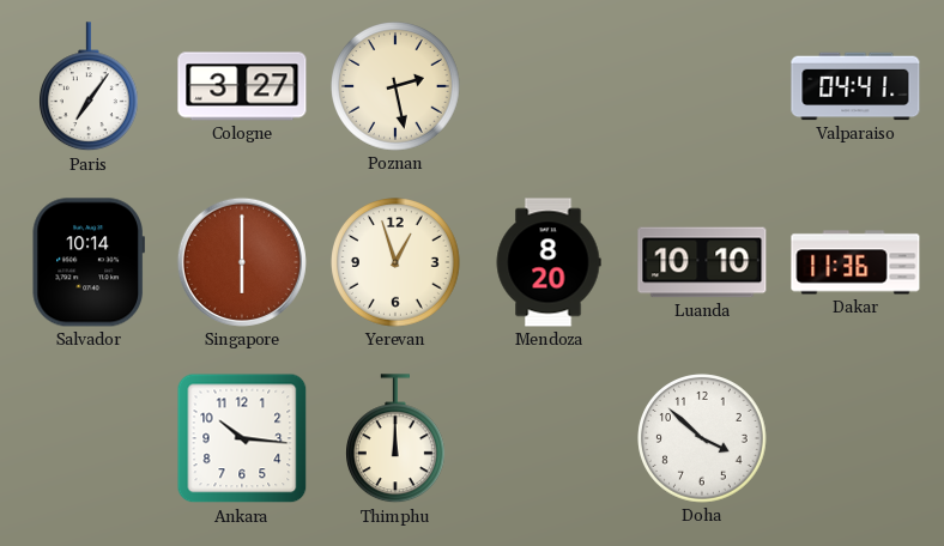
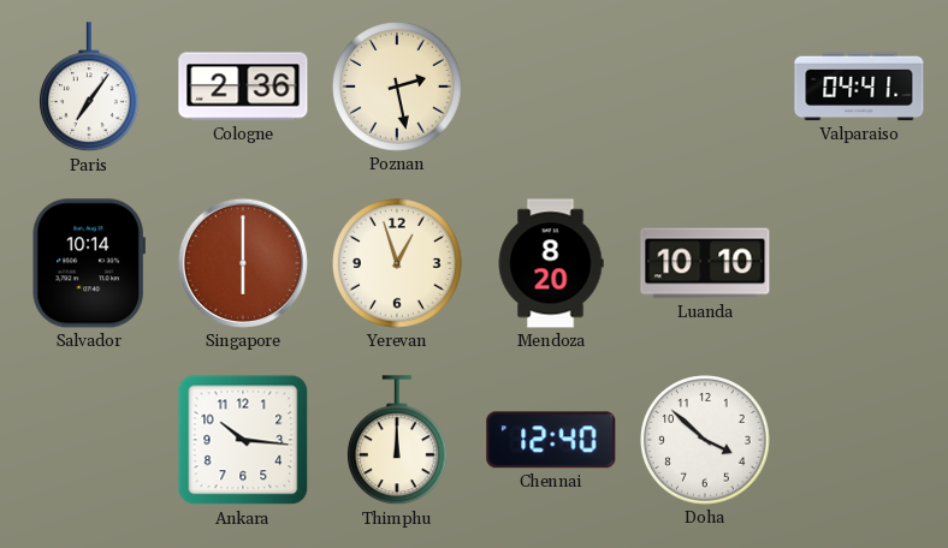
Cologne: 3:27 -> 2:36 (243, 87)
Dakar: 11:36 -> none (855, 262)
Chennai: none -> 12:40 (551, 440)
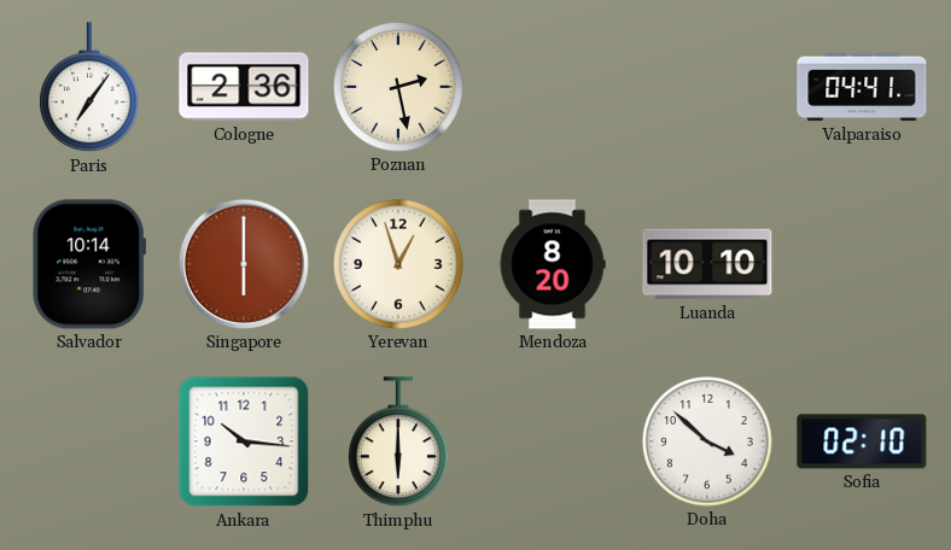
Thimphu: 12:00 -> 6:00 (399, 443)
Chennai: 12:40 -> none (551, 440)
Sofia: none -> 02:10 (862, 441)
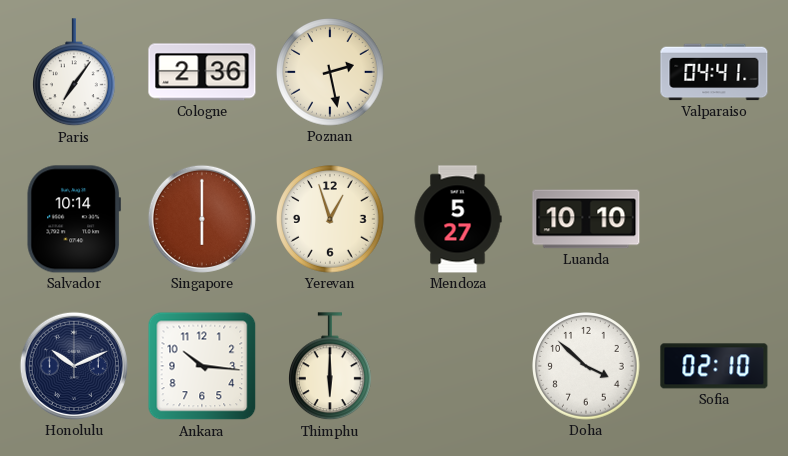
Mendoza: 8:20 -> 5:27 (458, 219)
Honolulu: none -> 10:11 (74, 366)
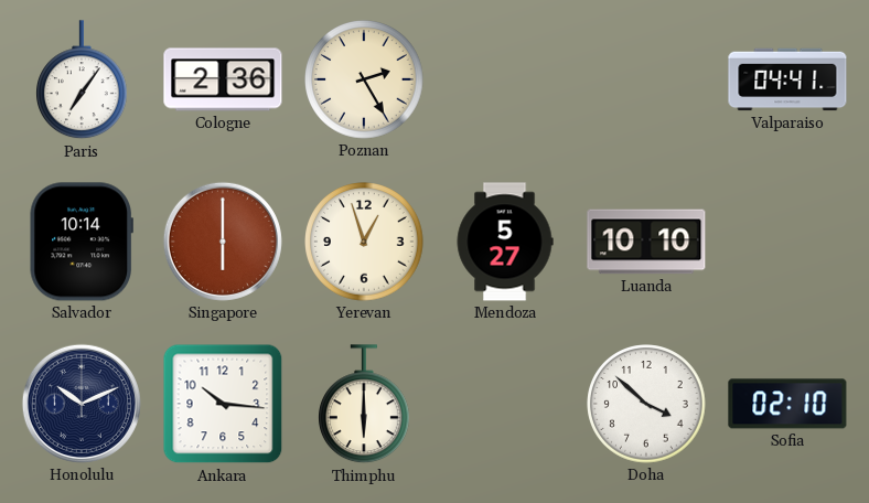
Poznan: 2:28 -> 2:25 (364, 79)
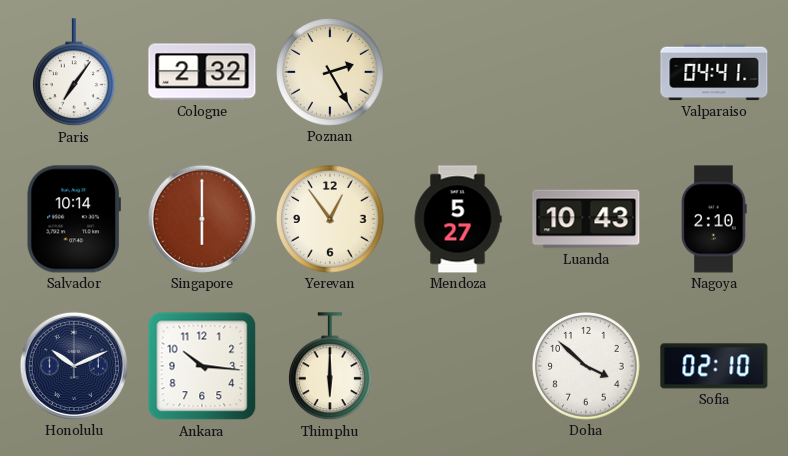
Cologne: 2:36 -> 2:32 (202, 72)
Yerevan: 12:57 -> 12:54 (330, 219)
Luanda: 10:10 -> 10:43 (586, 219)
Nagoya: none -> 2:10 (714, 219)
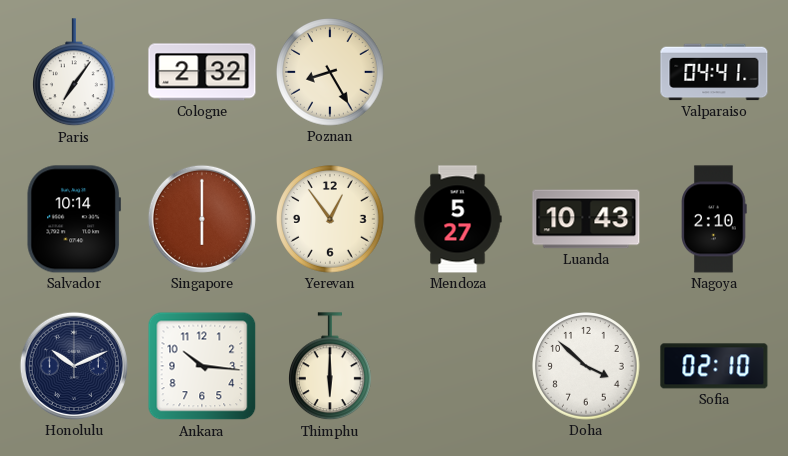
Poznan: 2:25 -> 8:25 (330, 72)
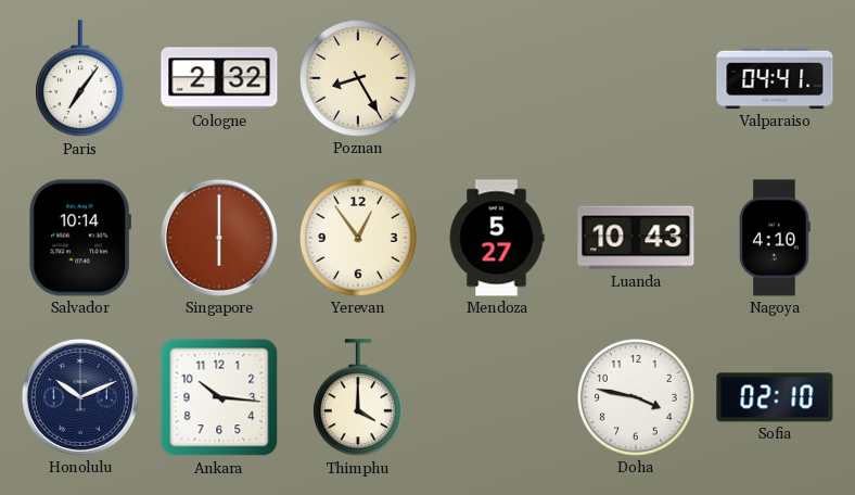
Nagoya: 2:10 -> 4:10 (775, 238)
Thimphu: 6:00 -> 4:00 (359, 398)
Doha: 3:52 -> 3:47 (636, 397)
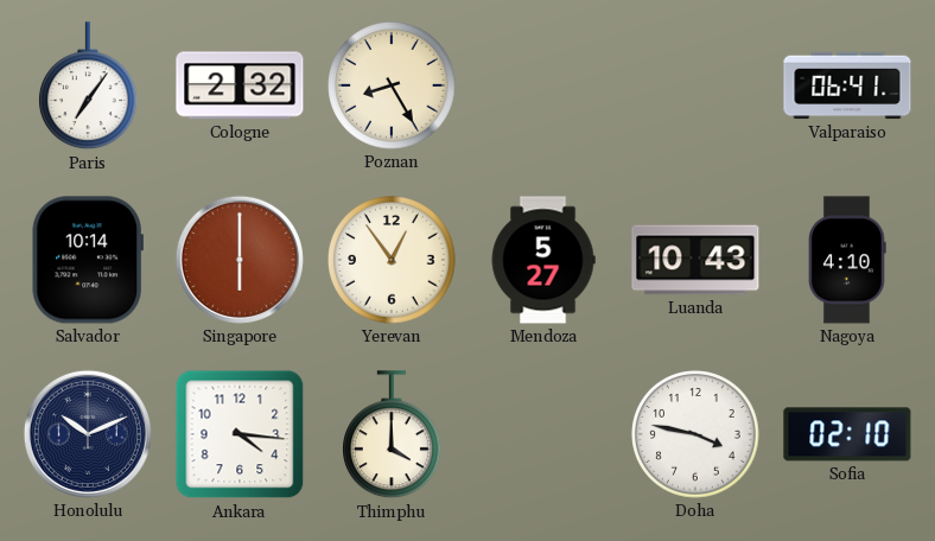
Valparaiso: 04:41 -> 06:41 (847, 85)
Ankara: 10:16 -> 4:16 (240, 434)
